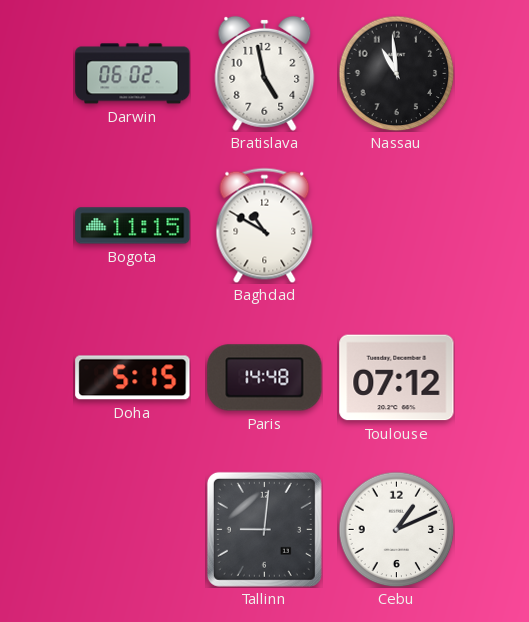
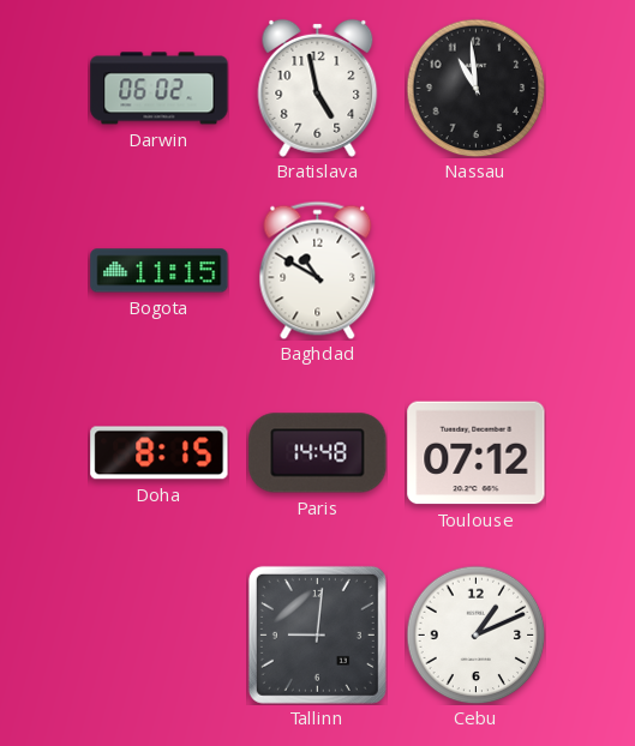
Doha: 5:15 -> 8:15 (160, 453)
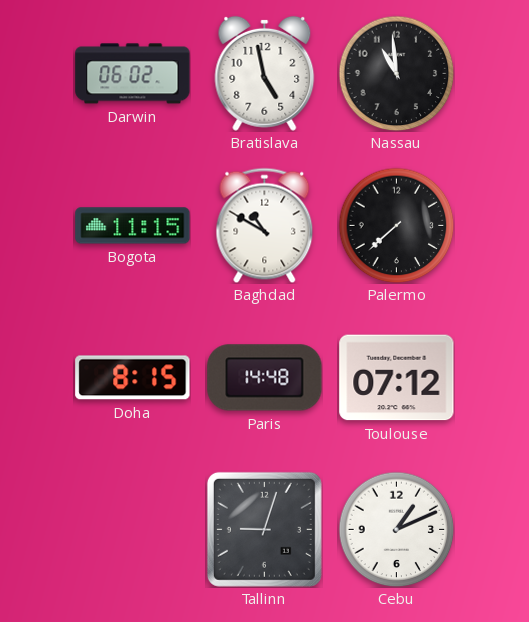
Palermo: none -> 7:38 (396, 225)
Tallinn: 9:01 -> 9:03 (264, 529)
